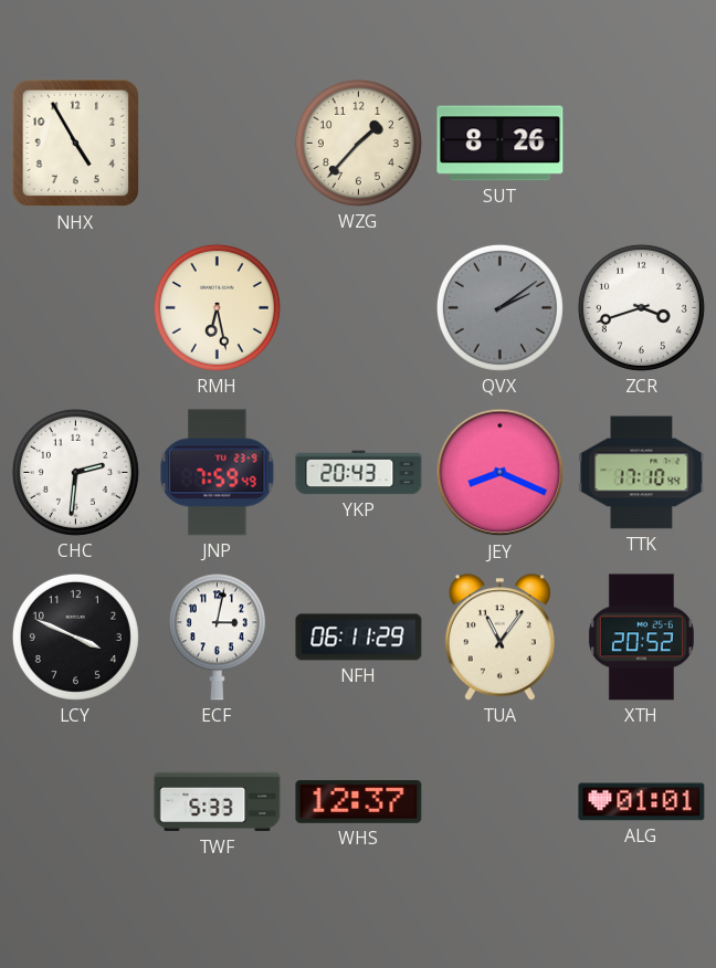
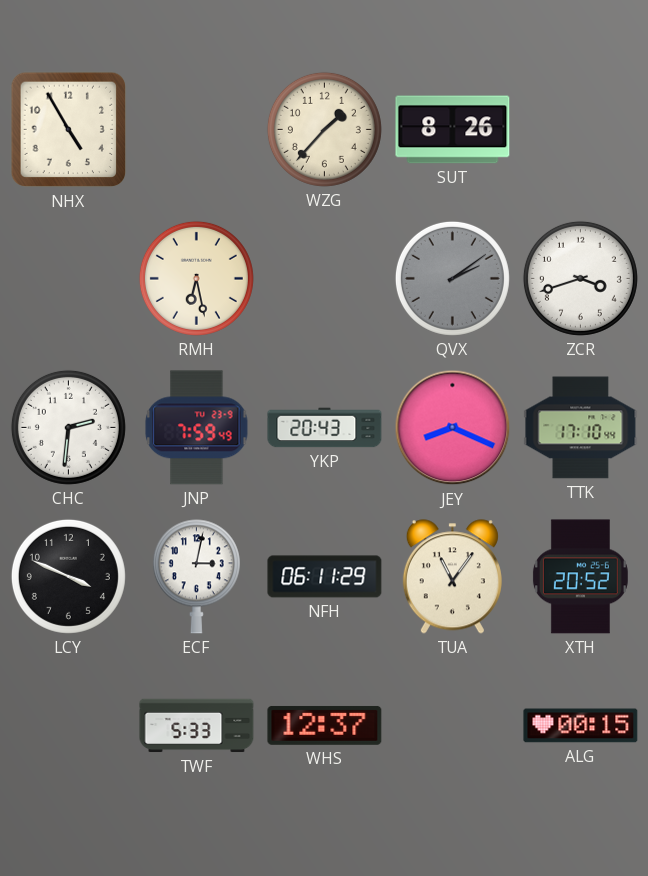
ALG: 01:01 -> 00:15 (581, 726)
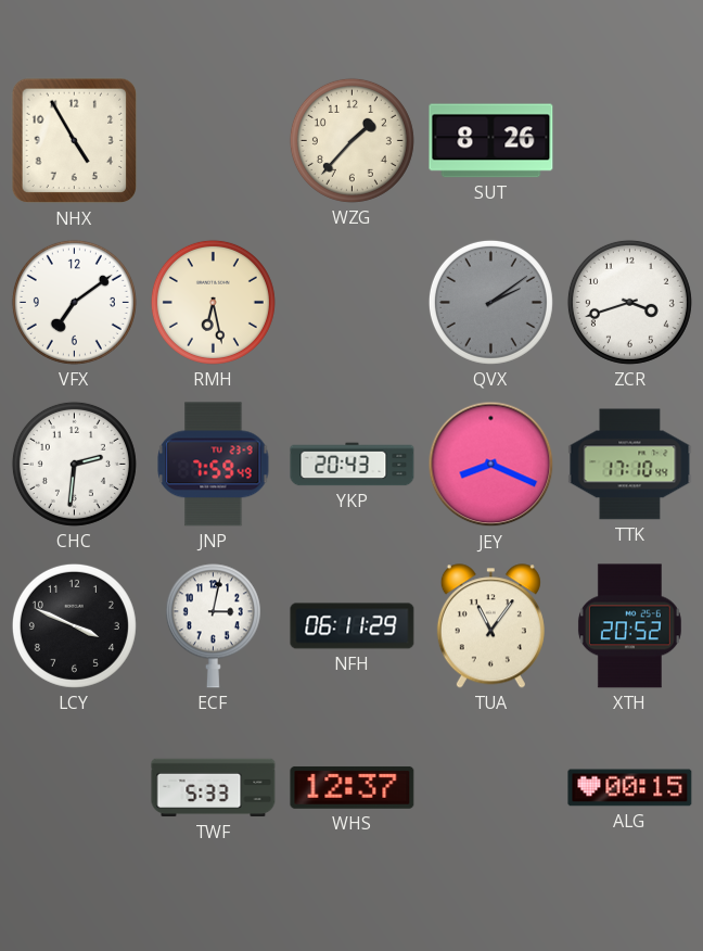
VFX: none -> 7:09 (74, 302)
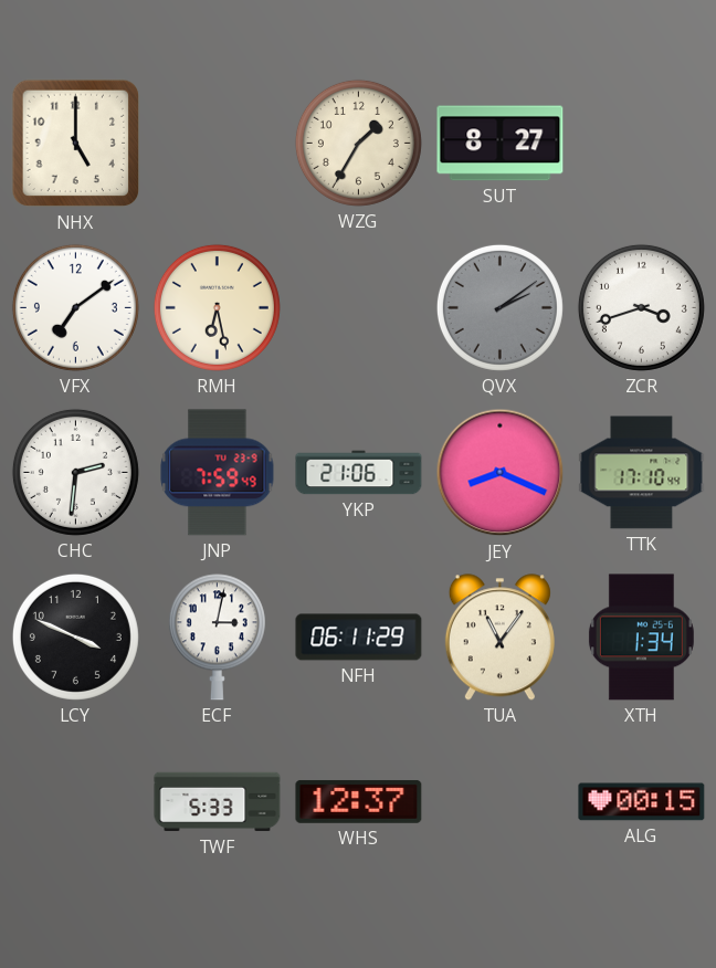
NHX: 4:55 -> 5:00 (76, 144)
WZG: 1:37 -> 1:35 (358, 143)
SUT: 8:26 -> 8:27 (501, 144)
YKP: 20:43 -> 21:06 (359, 473)
XTH: 20:52 -> 1:34 (641, 638)
